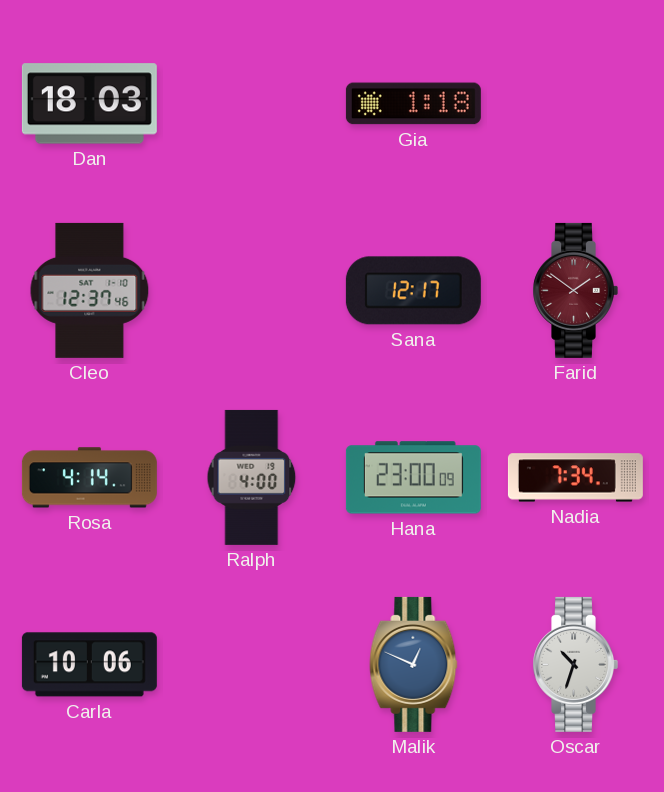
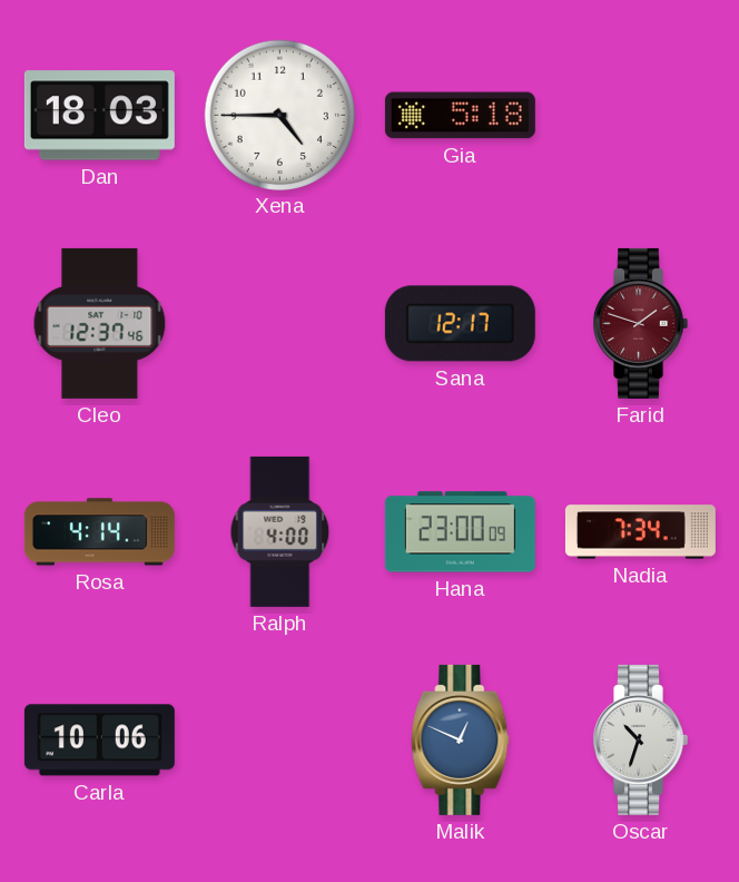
Xena: none -> 4:45 (279, 115)
Gia: 1:18 -> 5:18 (460, 116)
Farid: 1:51 -> 1:48 (640, 323)
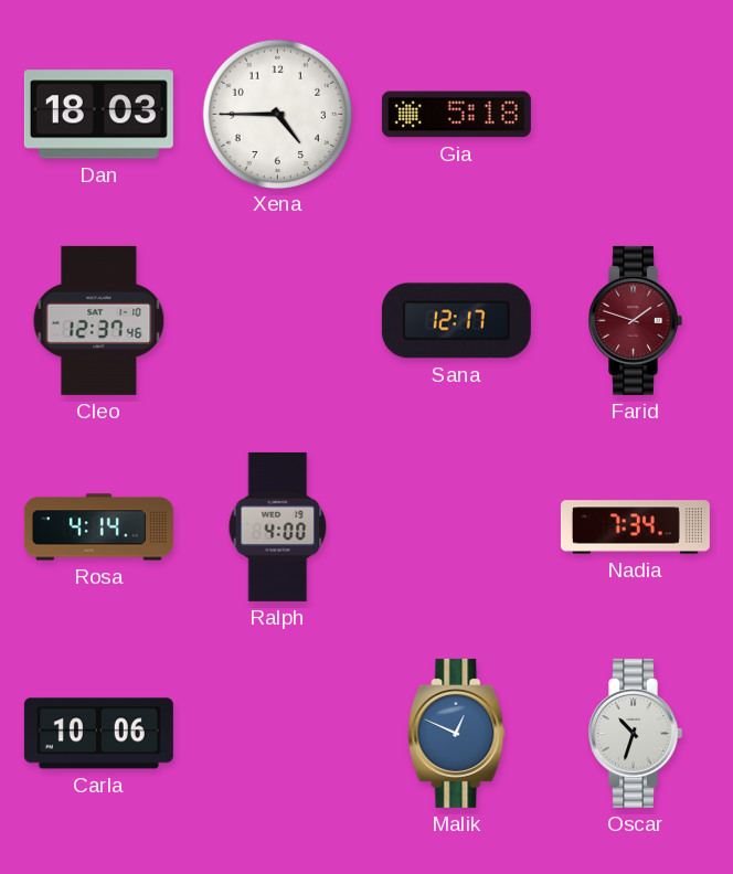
Hana: 23:00 -> none (460, 532)
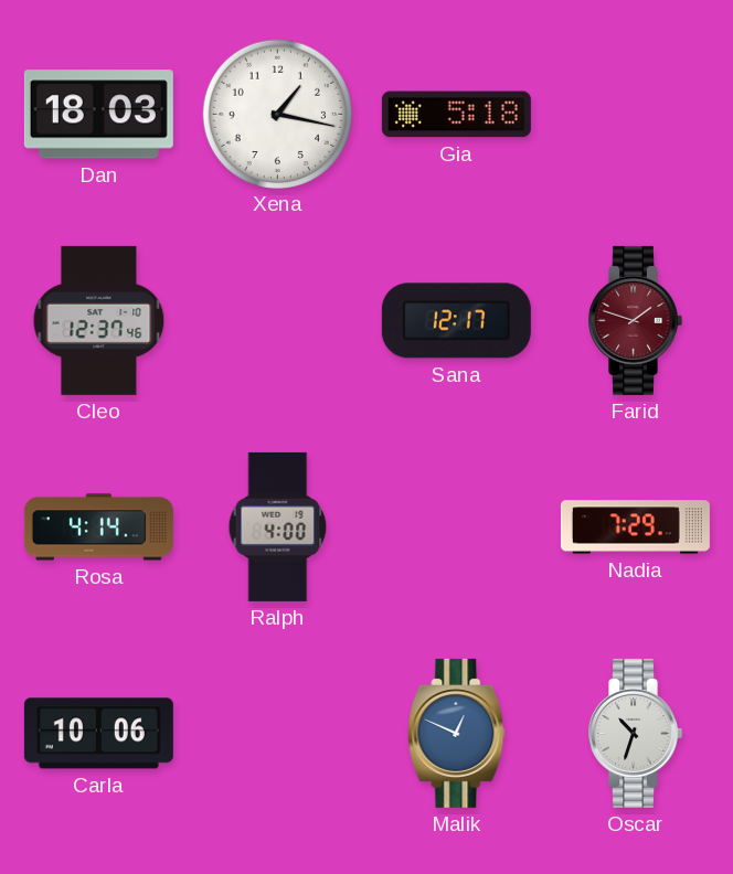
Xena: 4:45 -> 1:17 (277, 114)
Nadia: 7:34 -> 7:29 (635, 527)
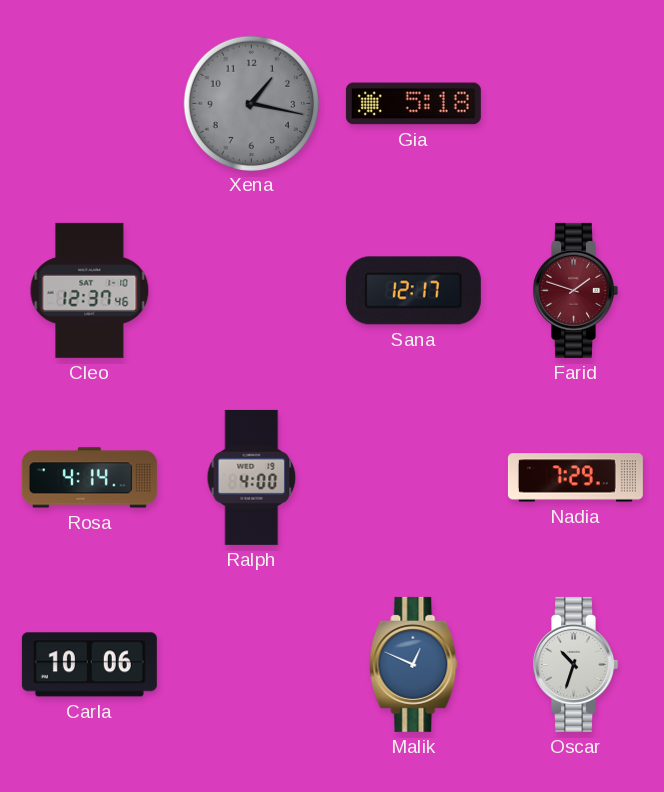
Dan: 18:03 -> none (98, 115)
Xena dial: white -> grey (251, 103)
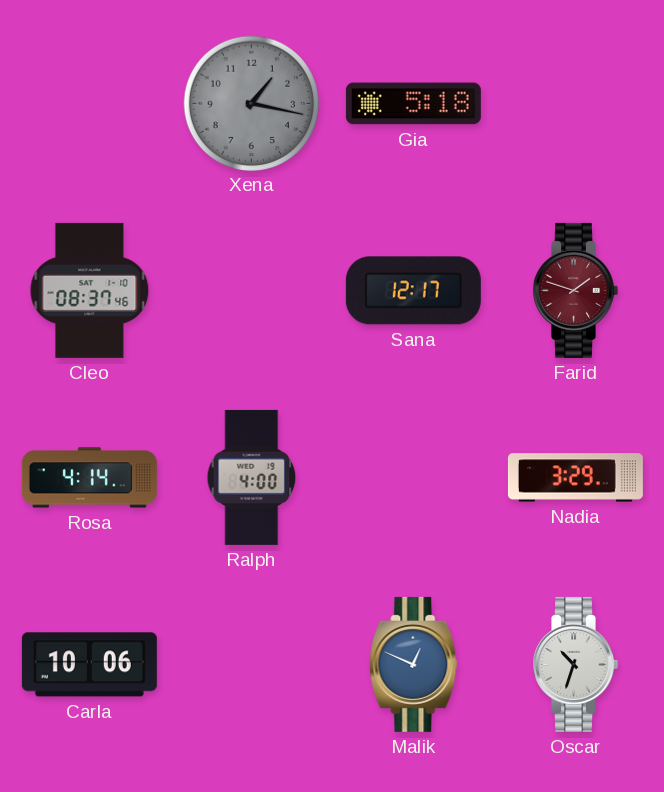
Cleo: 12:37 -> 08:37 (90, 290)
Nadia: 7:29 -> 3:29 (575, 478)
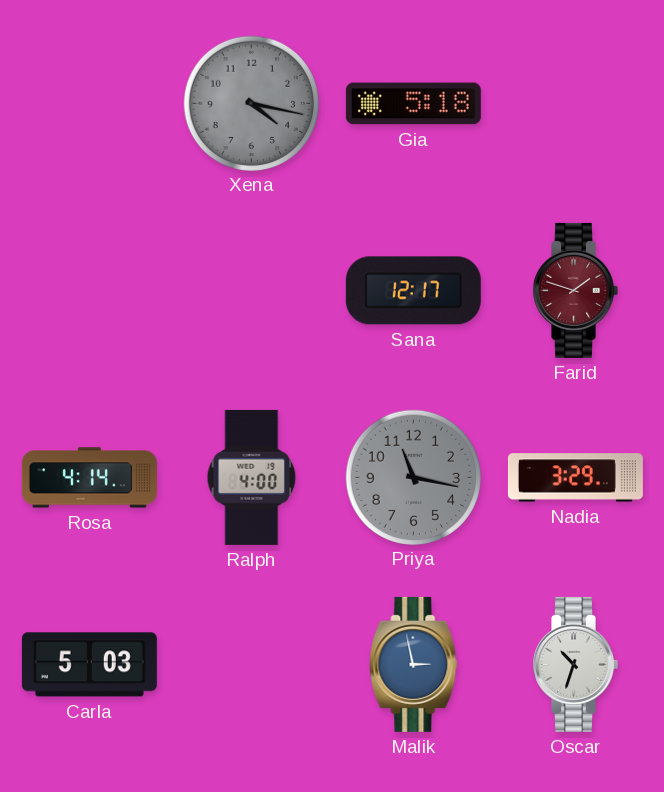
Xena: 1:17 -> 4:17 (251, 103)
Cleo: 08:37 -> none (90, 290)
Priya: none -> 11:17 (413, 477)
Carla: 10:06 -> 5:03 (89, 665)
Malik: 12:49 -> 2:58 (414, 664)
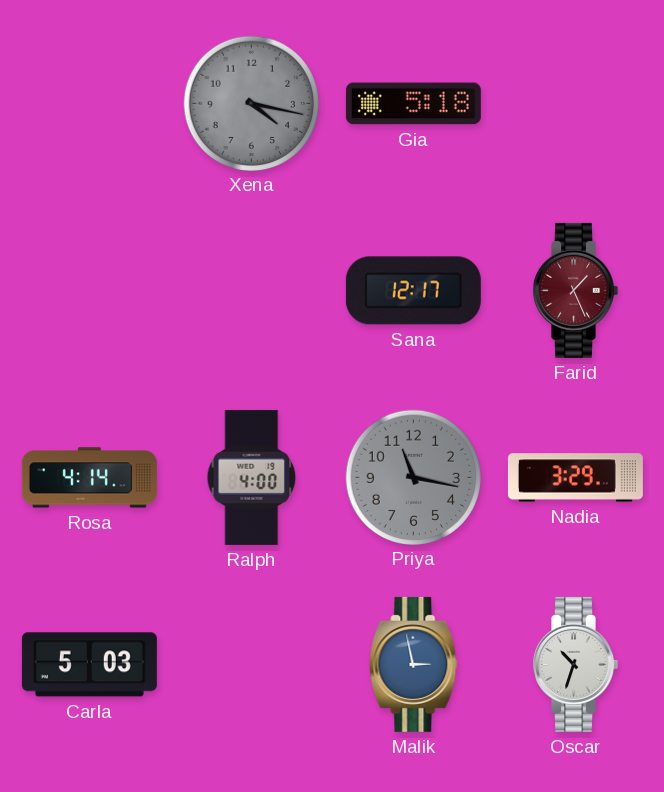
Farid: 1:48 -> 1:26 (575, 290)
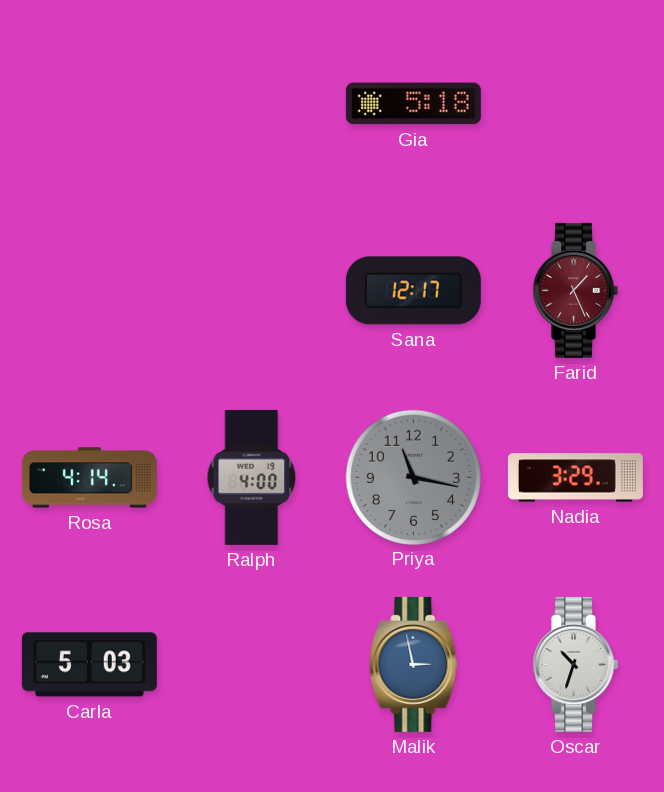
Xena: 4:17 -> none (251, 103)
